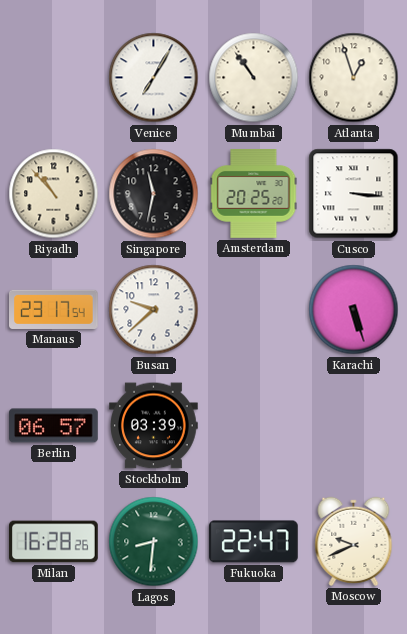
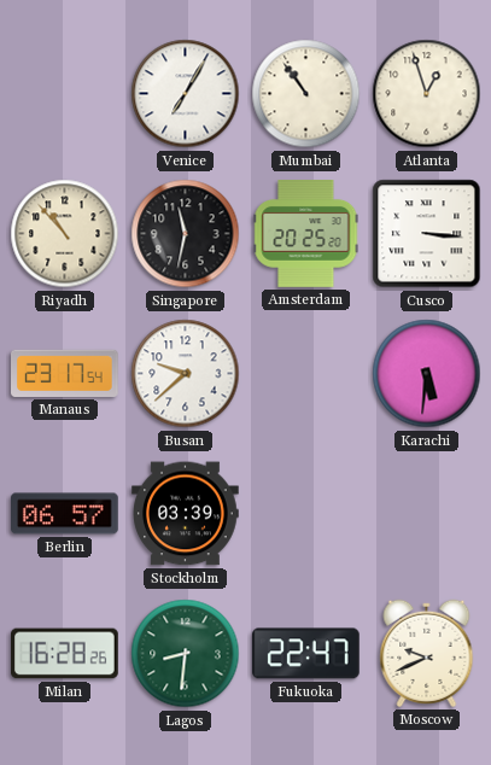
Karachi: 5:27 -> 5:31 (427, 374)
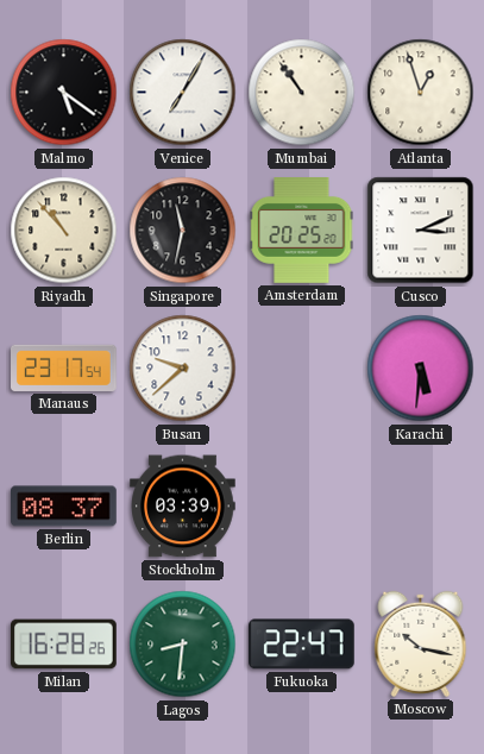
Malmo: none -> 5:21 (64, 93)
Cusco: 3:16 -> 3:11 (421, 231)
Berlin: 06:57 -> 08:37 (64, 507)
Moscow: 9:41 -> 10:17 (421, 643)
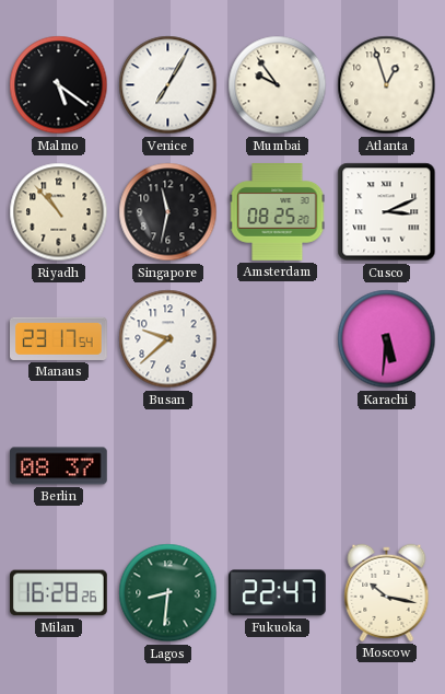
Mumbai: 10:54 -> 9:54 (278, 85)
Amsterdam: 20:25 -> 08:25 (278, 212)
Stockholm: 03:39 -> none (183, 507)
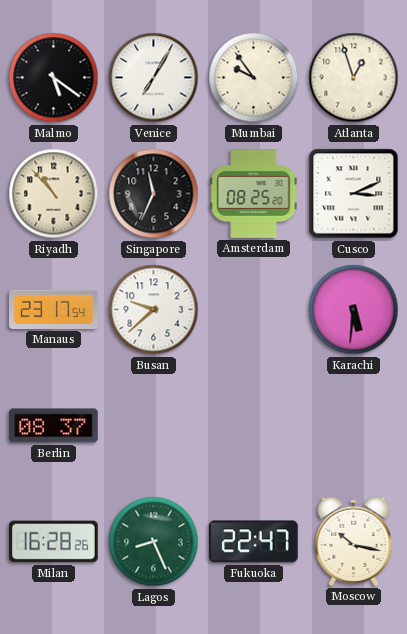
Singapore: 11:32 -> 11:34 (154, 194)
Lagos: 8:31 -> 8:26 (154, 542)
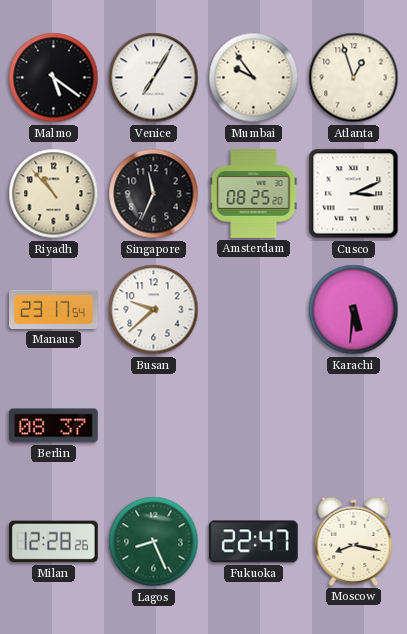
Milan: 16:28 -> 12:28 (54, 542)
Moscow: 10:17 -> 8:17 (354, 541)
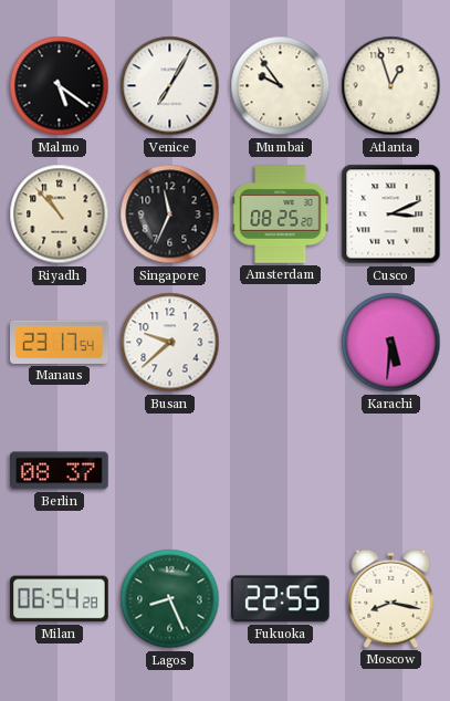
Milan: 12:28 -> 06:54 (60, 599)
Fukuoka: 22:47 -> 22:55 (281, 599)
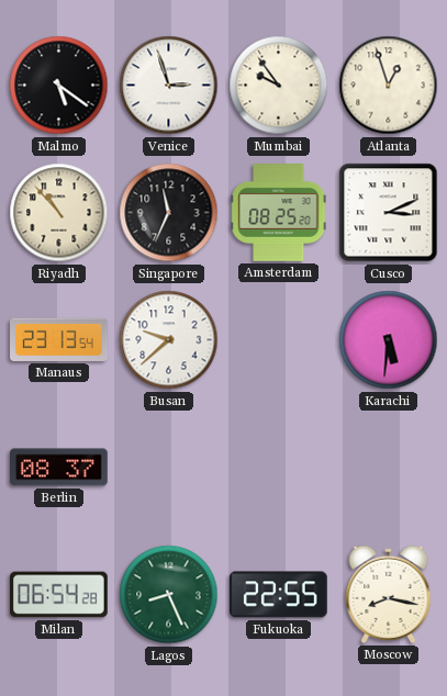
Venice: 7:05 -> 2:57 (169, 86)
Manaus: 23:17 -> 23:13 (59, 339)
